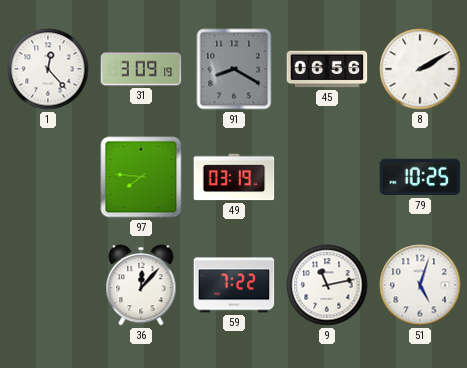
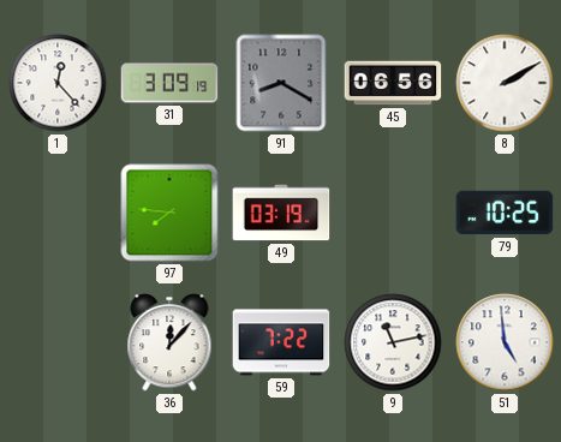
51: 5:03 -> 4:59 (505, 342)
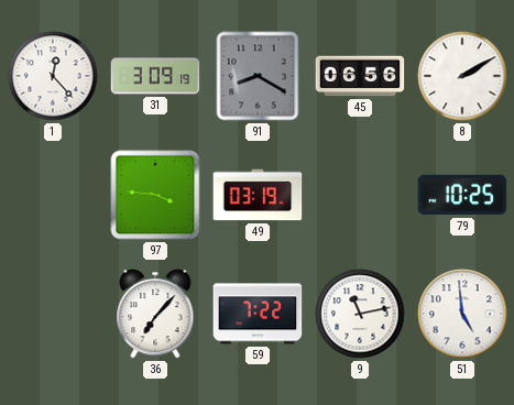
97: 7:46 -> 3:46 (155, 195)
36: 12:07 -> 7:07 (155, 314)
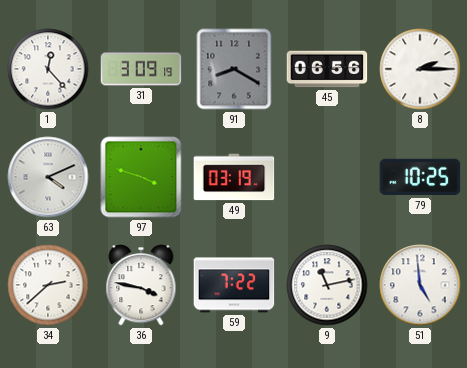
8: 2:10 -> 2:15 (420, 69)
63: none -> 4:11 (48, 177)
97: 3:46 -> 3:48 (141, 177)
34: none -> 2:38 (48, 285)
36: 7:07 -> 3:47 (141, 285)
